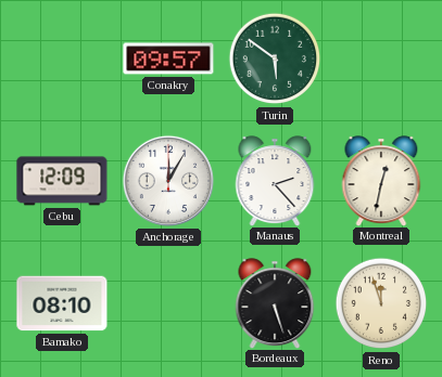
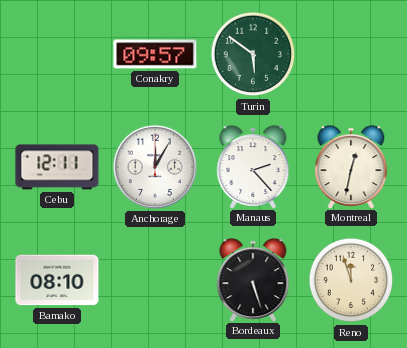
Cebu: 12:09 -> 12:11 (57, 167)
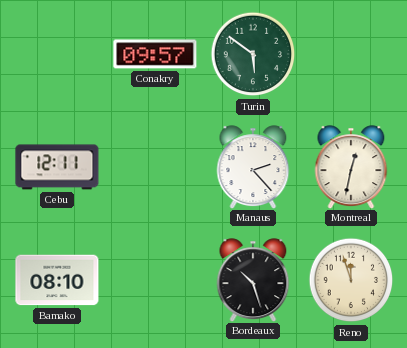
Anchorage: 12:05 -> none (155, 167)
Bordeaux: 5:27 -> 10:27 (253, 280)
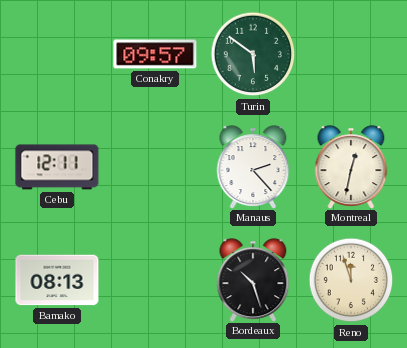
Bamako: 08:10 -> 08:13 (57, 280)
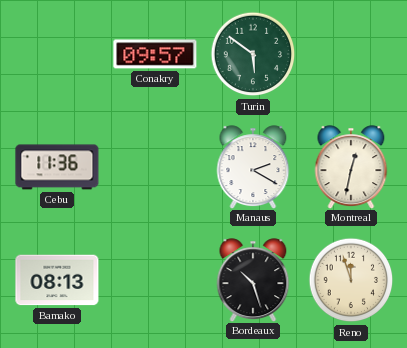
Cebu: 12:11 -> 11:36 (57, 167)
Manaus: 2:23 -> 2:20 (253, 167)
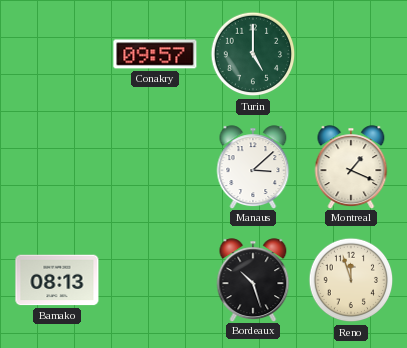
Turin: 5:51 -> 5:00 (253, 54)
Cebu: 11:36 -> none (57, 167)
Manaus: 2:20 -> 3:08 (253, 167)
Montreal: 12:32 -> 1:19 (351, 167)
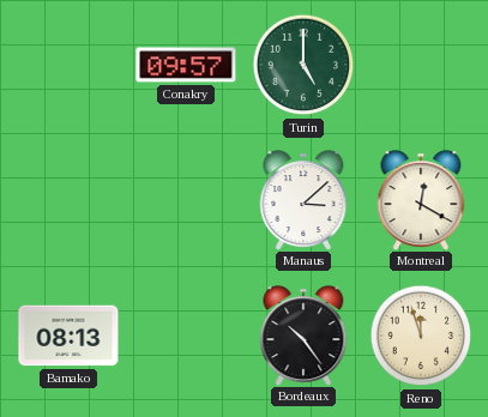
Montreal: 1:19 -> 12:20 (421, 200)
Bordeaux: 10:27 -> 10:24 (303, 336)
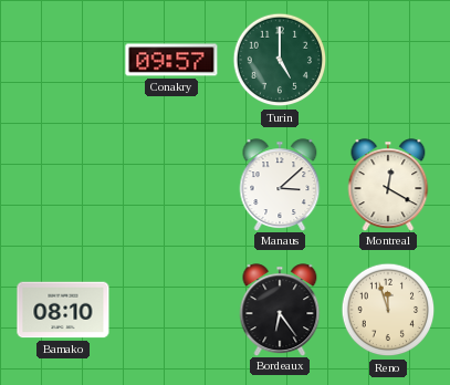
Bamako: 08:13 -> 08:10 (63, 310)
Bordeaux: 10:24 -> 6:24 (280, 310)
